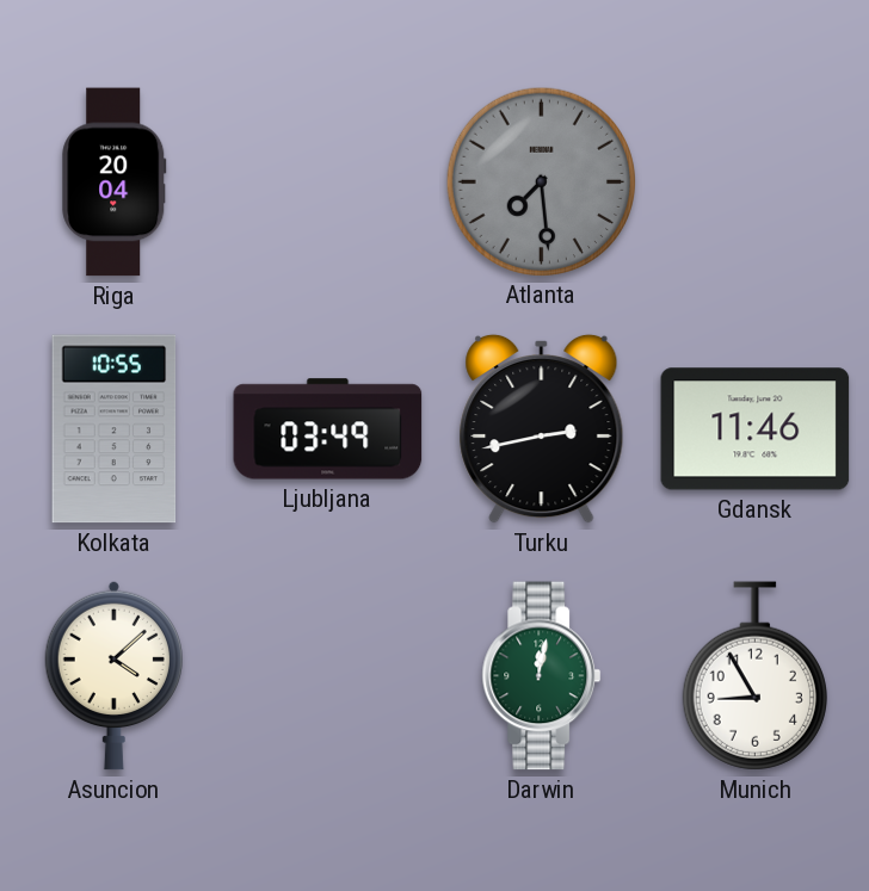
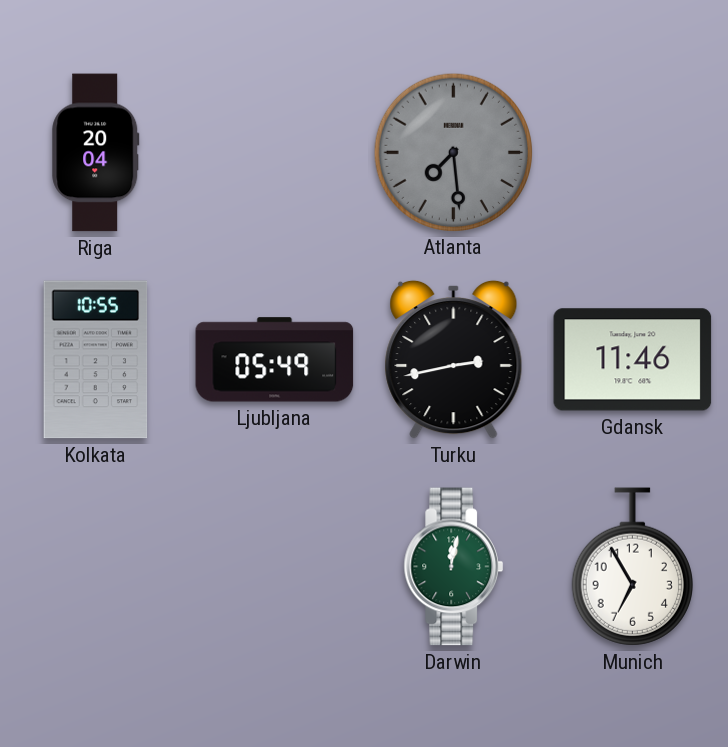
Ljubljana: 03:49 -> 05:49 (275, 360)
Asuncion: 4:08 -> none (113, 675)
Munich: 8:55 -> 6:55 (632, 567)
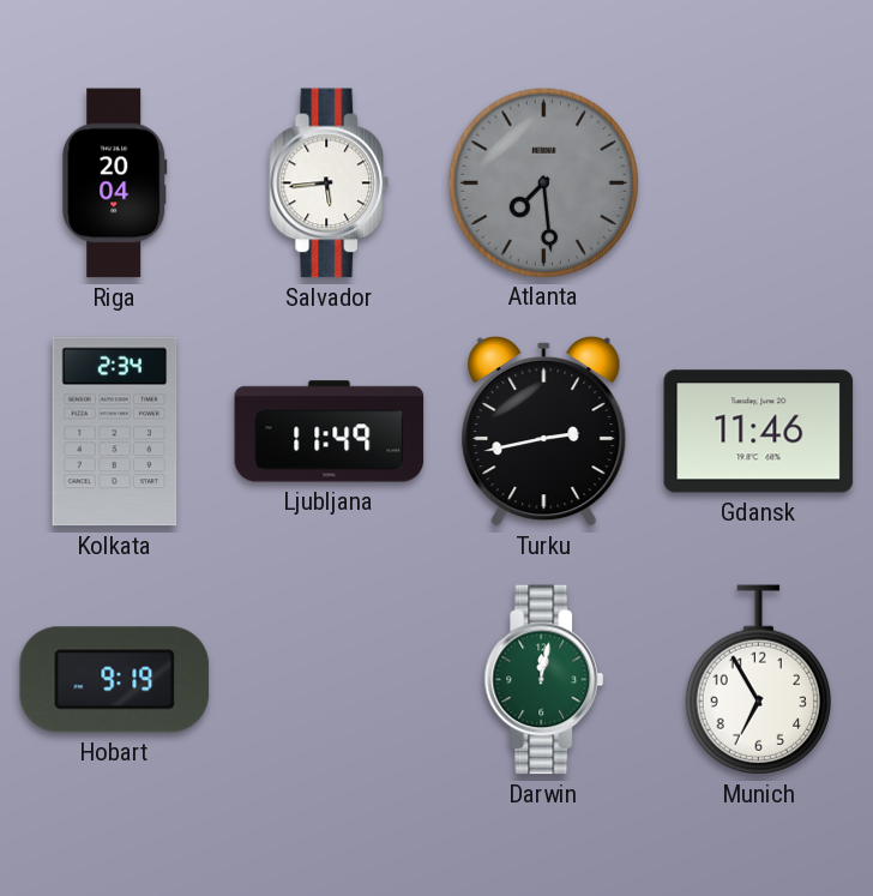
Salvador: none -> 5:44 (330, 184)
Kolkata: 10:55 -> 2:34 (115, 432)
Ljubljana: 05:49 -> 11:49 (330, 432)
Hobart: none -> 9:19 (115, 680)
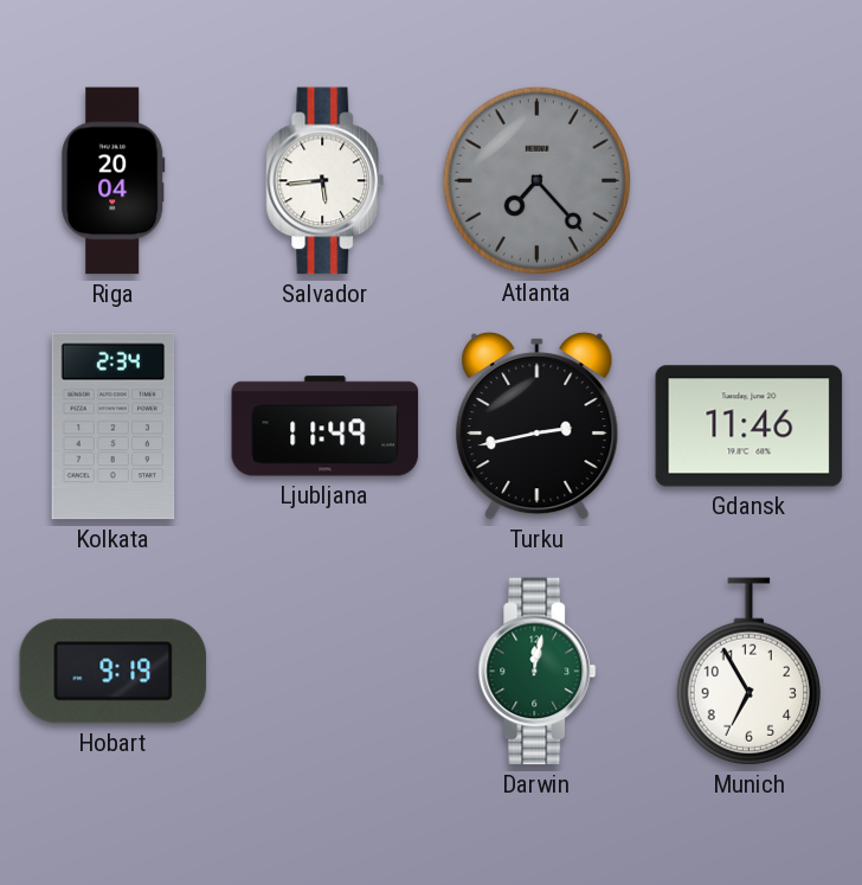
Atlanta: 7:29 -> 7:23 (536, 180)
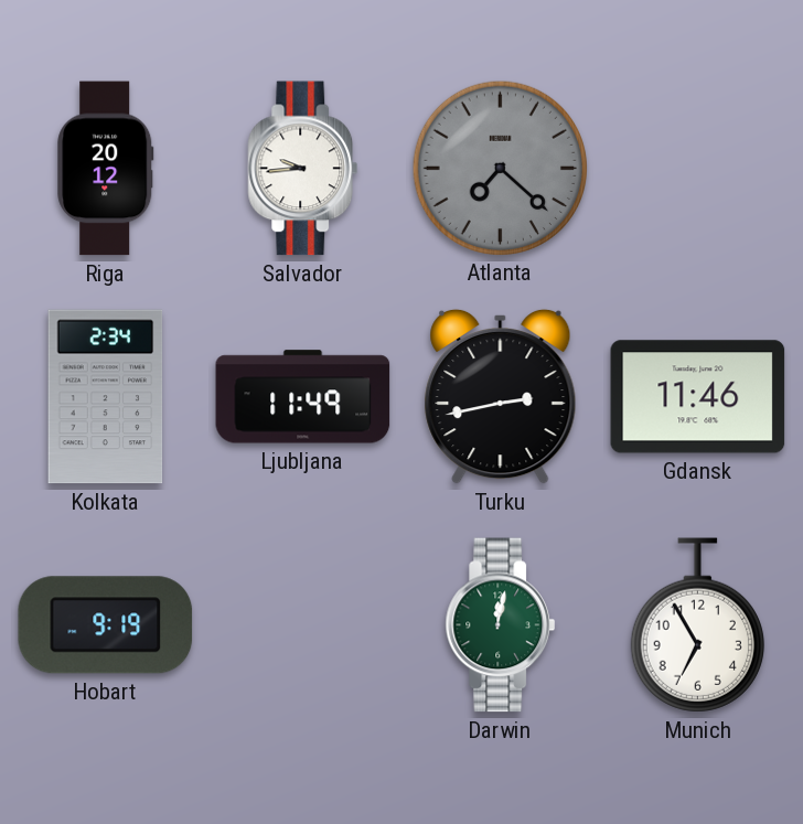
Riga: 20:04 -> 20:12 (106, 169)
Salvador: 5:44 -> 9:44 (303, 169)
Atlanta: 7:23 -> 7:22 (500, 168)
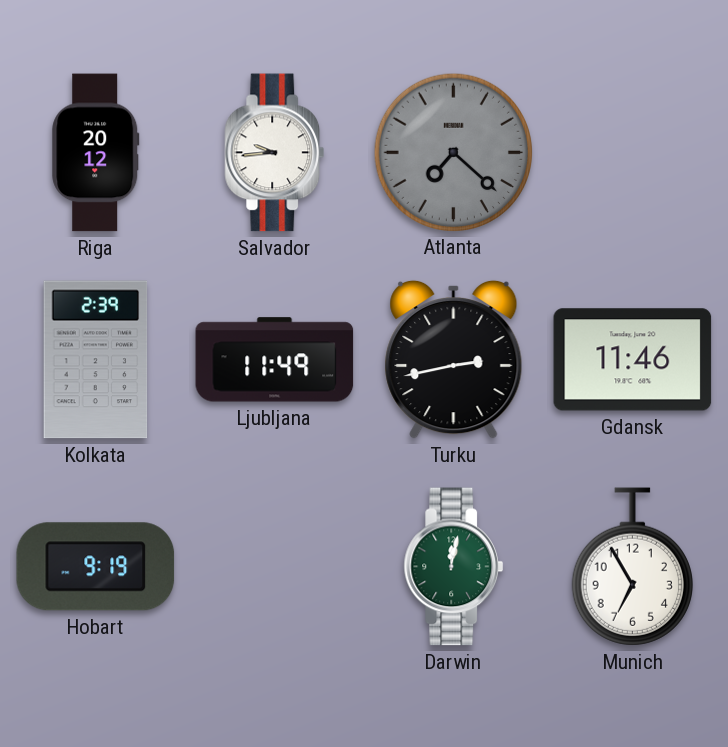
Kolkata: 2:34 -> 2:39 (96, 360)
